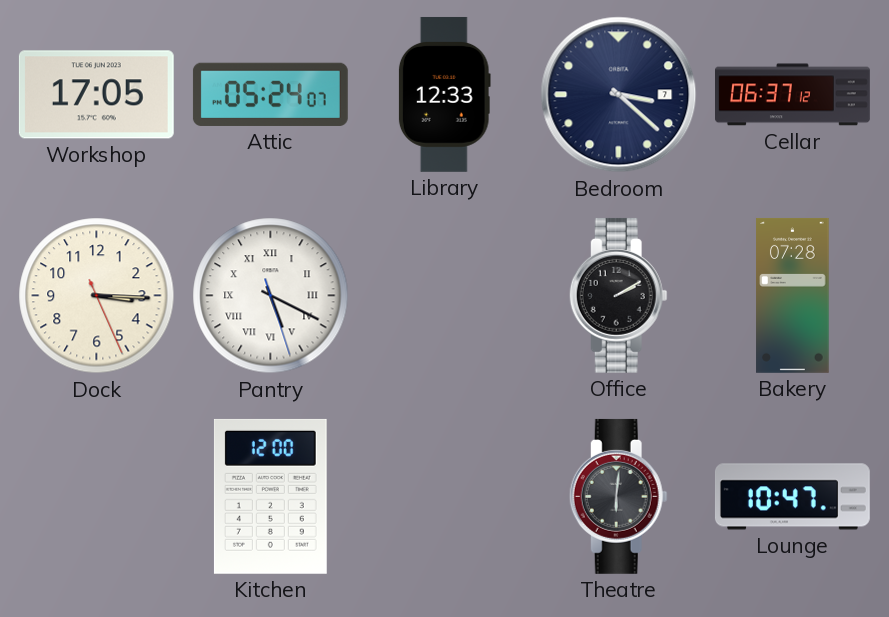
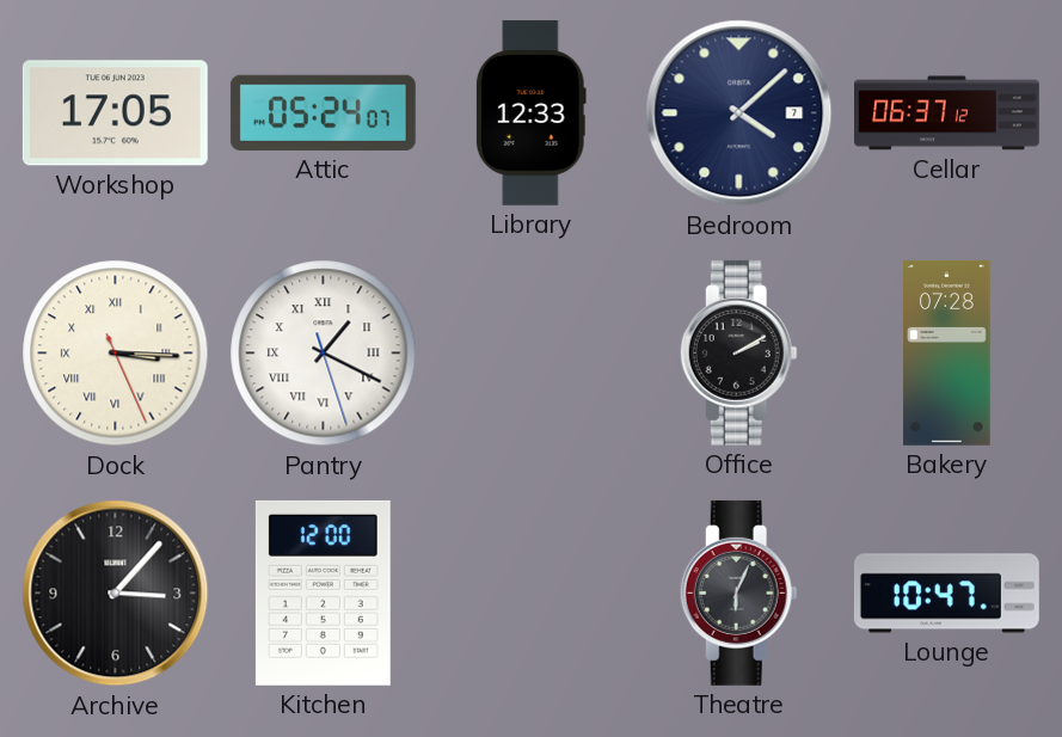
Bedroom: 3:22 -> 4:08 (739, 113)
Dock numerals: Arabic -> Roman (116, 354)
Pantry: 5:19 -> 1:19 (324, 354)
Archive: none -> 3:07 (116, 594)
Theatre: 6:01 -> 6:04 (738, 592)
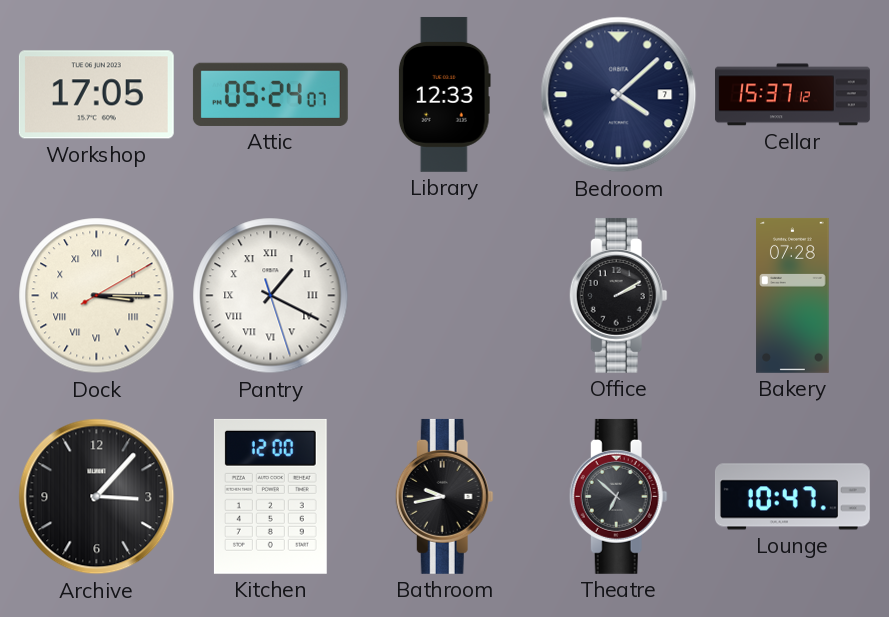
Cellar: 06:37 -> 15:37 (793, 95)
Dock: 3:15:26 -> 3:15:10 (97, 296)
Bathroom: none -> 9:43 (444, 496)
Theatre: 6:04 -> 6:52 (618, 496)
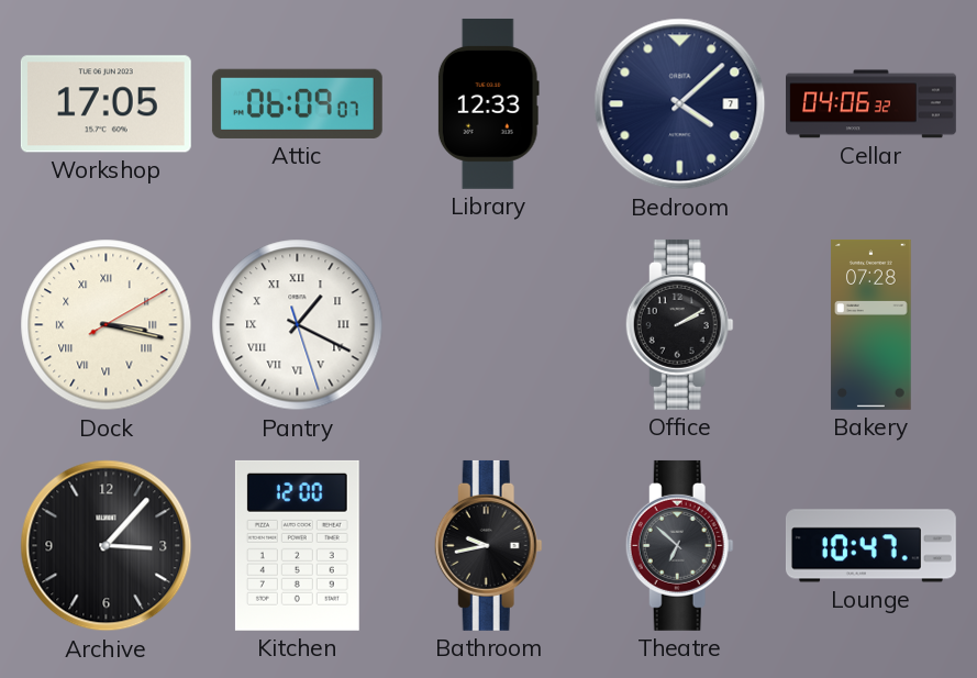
Attic: 05:24 -> 06:09 (297, 103)
Cellar: 15:37 -> 04:06 (871, 104)
Dock: 3:15 -> 3:17 (107, 325)
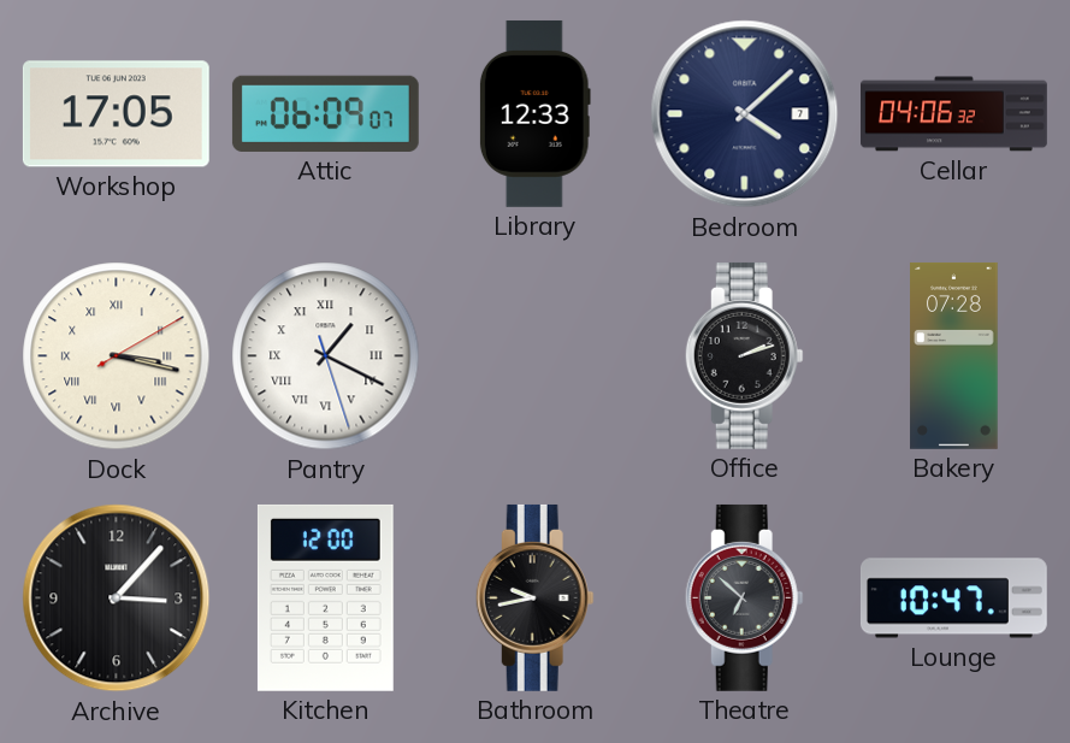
Office: 2:10 -> 2:12 (744, 355)
